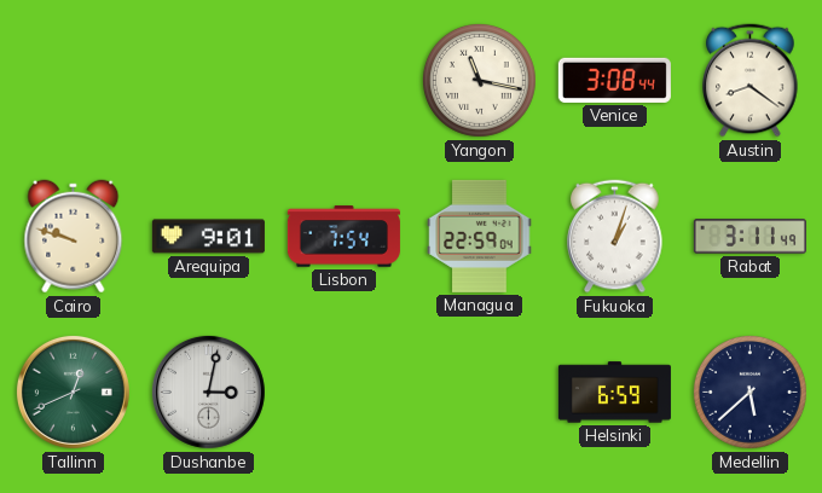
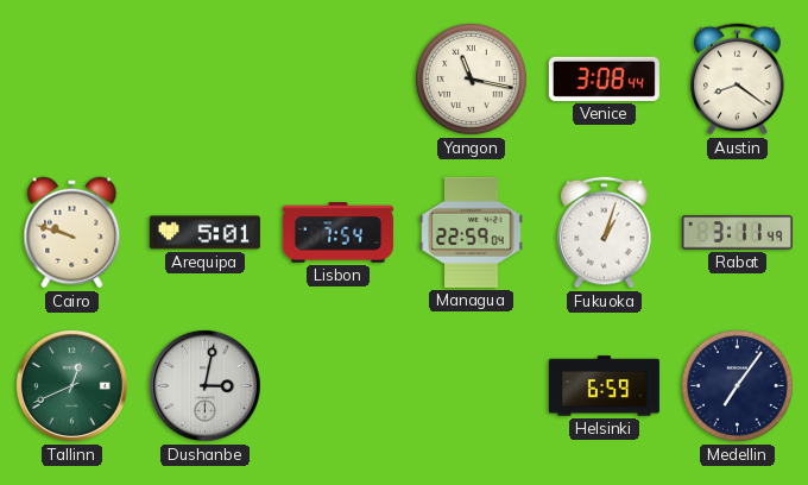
Arequipa: 9:01 -> 5:01 (204, 233)
Medellin: 5:38 -> 7:06 (737, 385)
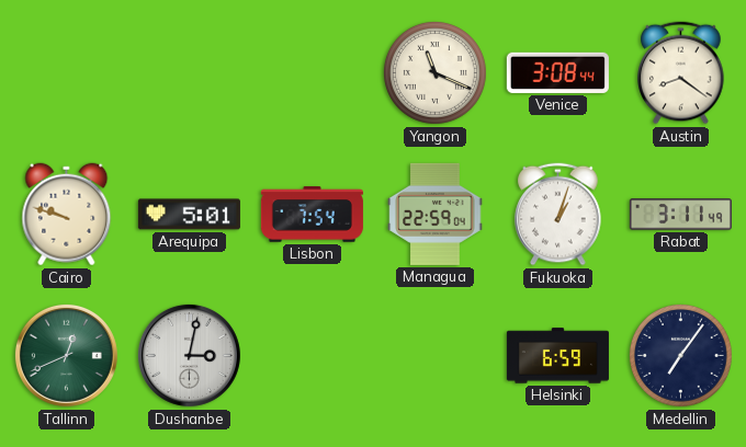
Yangon: 11:17 -> 11:19 (434, 72)
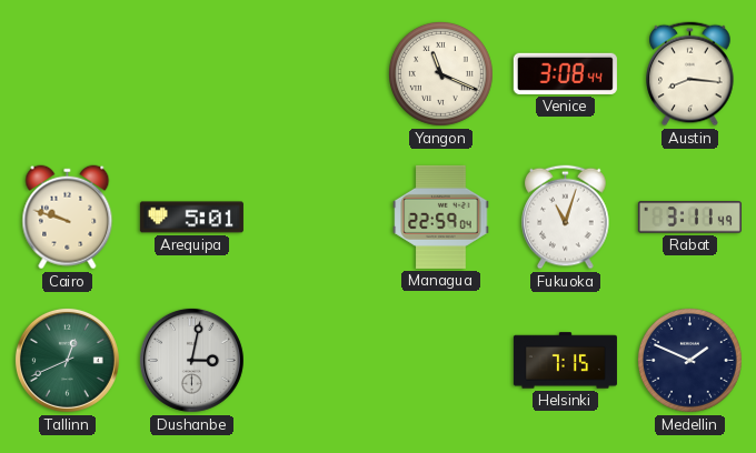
Austin: 8:21 -> 8:16 (690, 74)
Lisbon: 7:54 -> none (312, 215)
Fukuoka: 1:03 -> 11:03 (566, 218)
Helsinki: 6:59 -> 7:15 (565, 361)
Medellin: 7:06 -> 1:49 (689, 360)
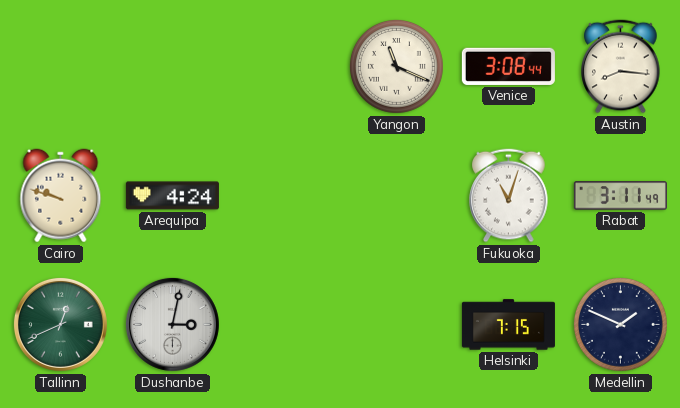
Arequipa: 5:01 -> 4:24 (172, 196)
Managua: 22:59 -> none (441, 217)
